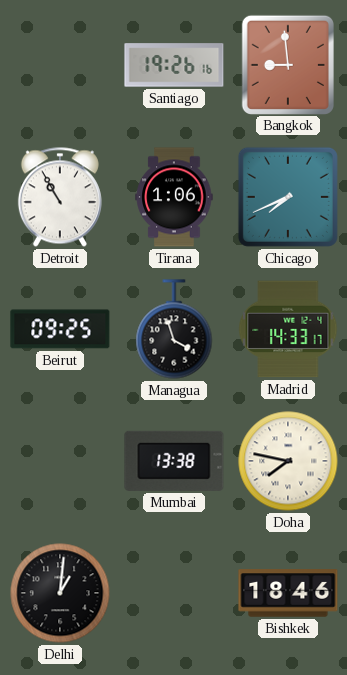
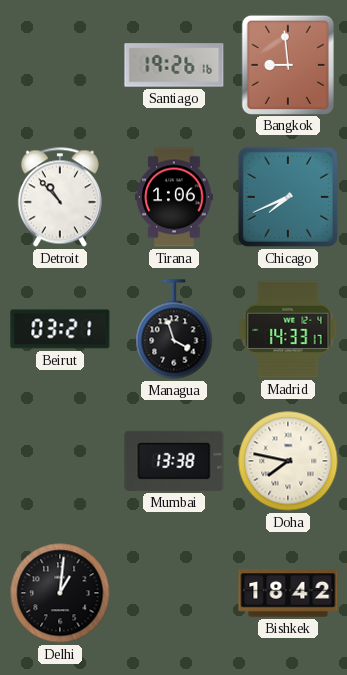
Detroit: 10:55 -> 10:53 (60, 197)
Beirut: 09:25 -> 03:21 (60, 329)
Bishkek: 18:46 -> 18:42 (288, 593)
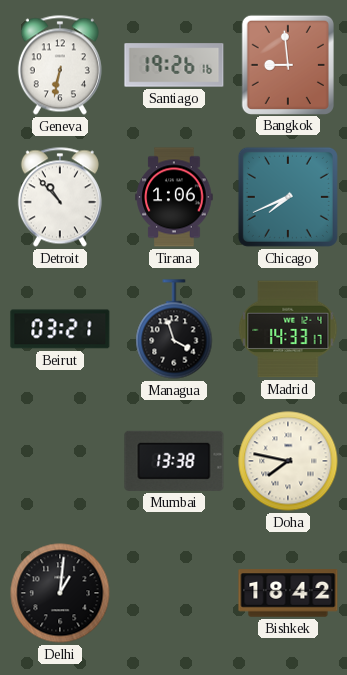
Geneva: none -> 6:32 (60, 65)
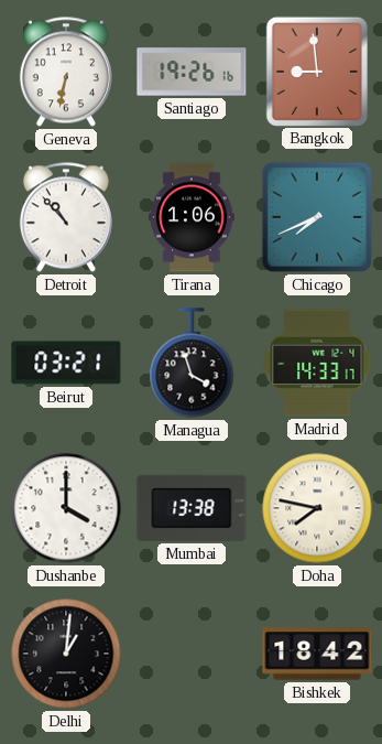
Dushanbe: none -> 4:00 (66, 508)
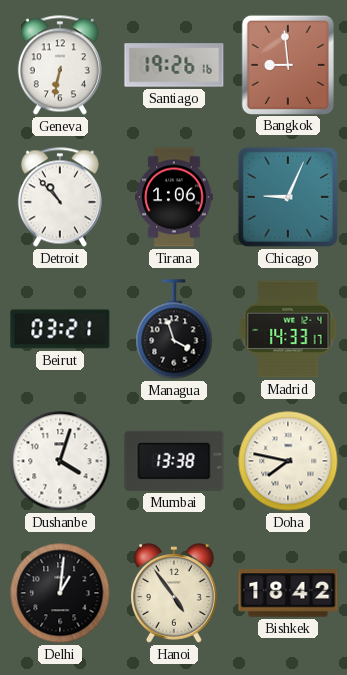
Chicago: 7:41 -> 9:04 (288, 197)
Dushanbe: 4:00 -> 4:03 (60, 461)
Hanoi: none -> 4:54 (175, 593)
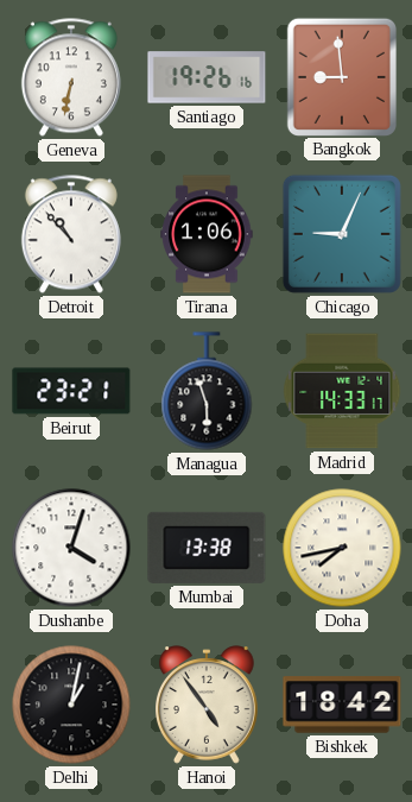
Beirut: 03:21 -> 23:21 (71, 391)
Managua: 3:57 -> 5:57 (207, 391)
Doha: 7:47 -> 7:43 (342, 548)
Delhi: 1:01 -> 1:02 (71, 705)
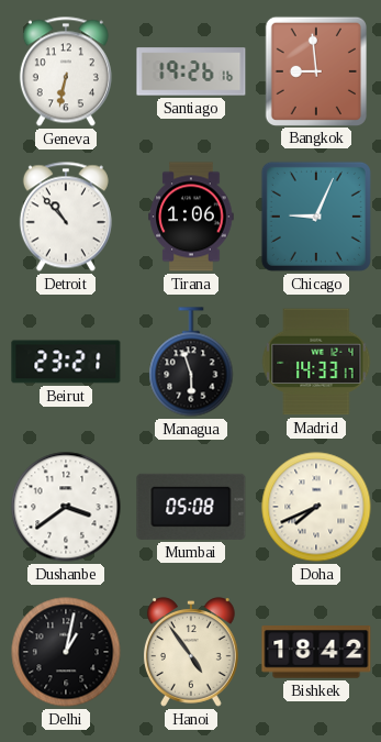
Dushanbe: 4:03 -> 3:39 (66, 507)
Mumbai: 13:38 -> 05:08 (191, 507)
Doha: 7:43 -> 7:41 (316, 507)
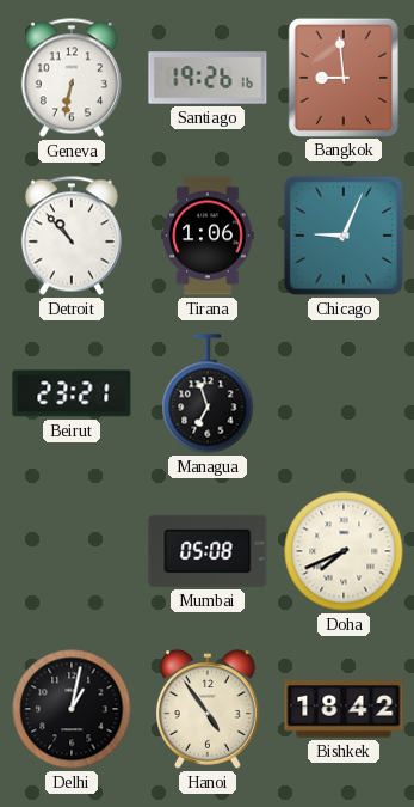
Managua: 5:57 -> 6:57 (208, 393)
Madrid: 14:33 -> none (316, 362)
Dushanbe: 3:39 -> none (66, 507)
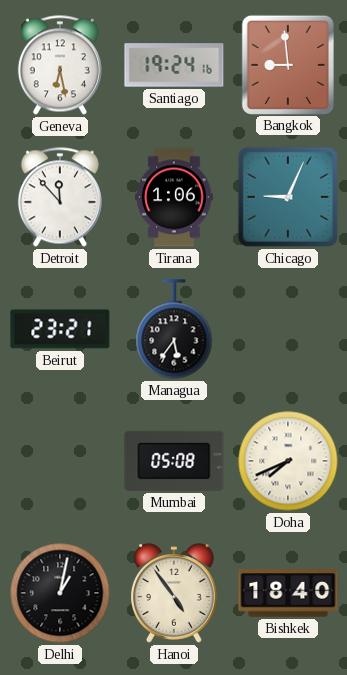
Geneva: 6:32 -> 6:28 (60, 65)
Santiago: 19:26 -> 19:24 (174, 65)
Detroit: 10:53 -> 11:53 (60, 197)
Managua: 6:57 -> 5:36 (174, 329)
Bishkek: 18:42 -> 18:40 (288, 593)
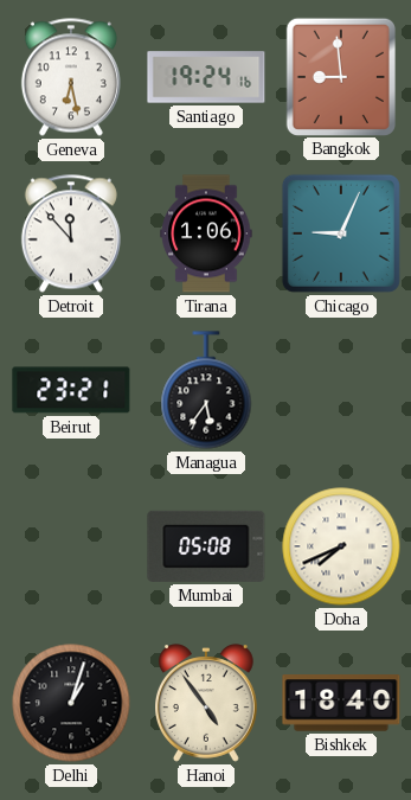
Delhi: 1:02 -> 1:03 (71, 703)
